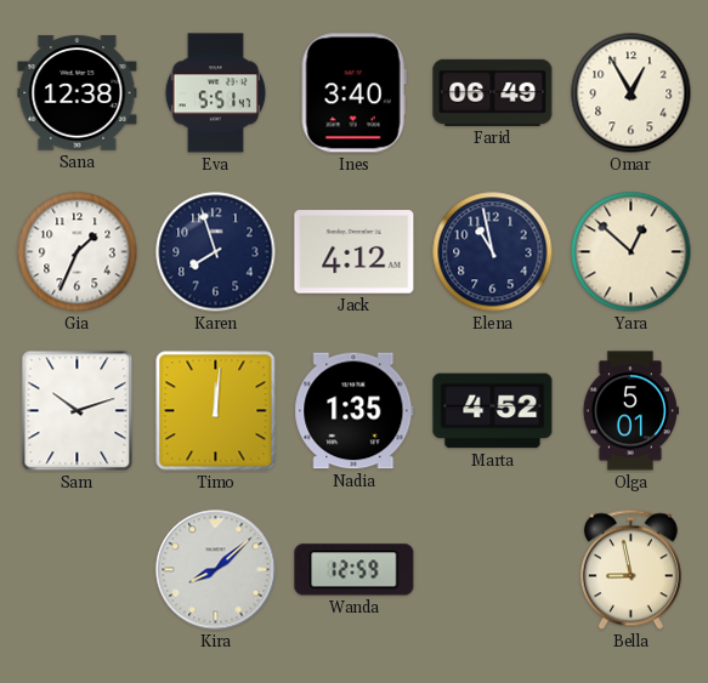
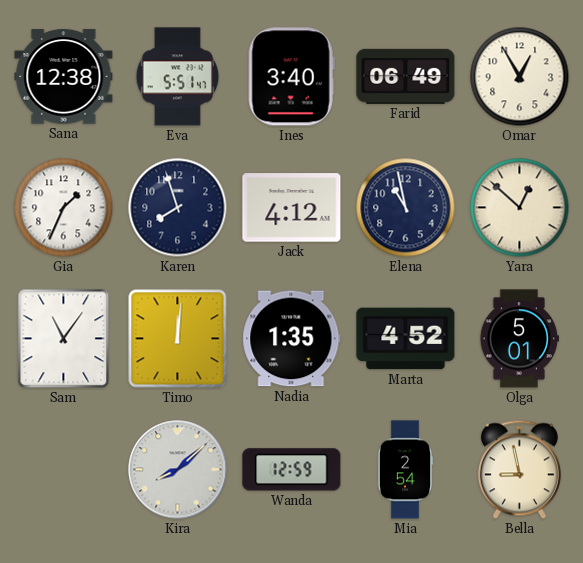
Sam: 10:12 -> 11:06 (64, 339)
Mia: none -> 2:54 (405, 470)
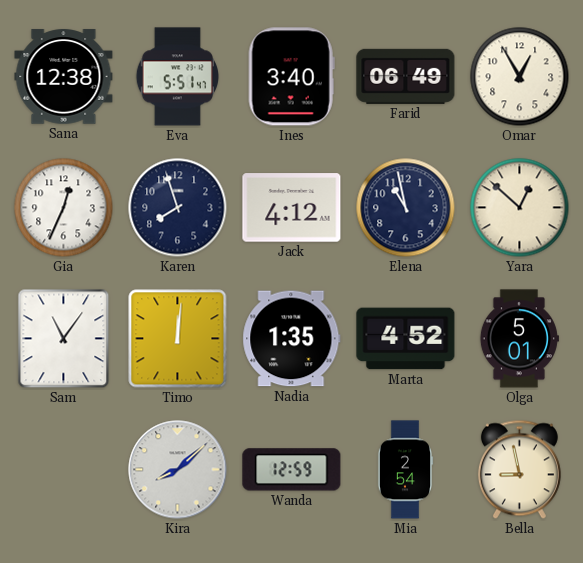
Gia: 1:34 -> 12:34 (64, 208)
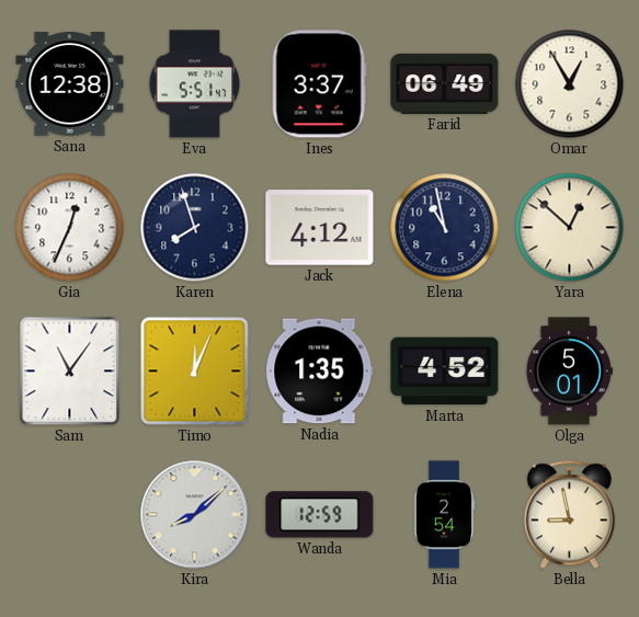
Ines: 3:40 -> 3:37 (319, 84)
Timo: 12:01 -> 12:04 (195, 372)
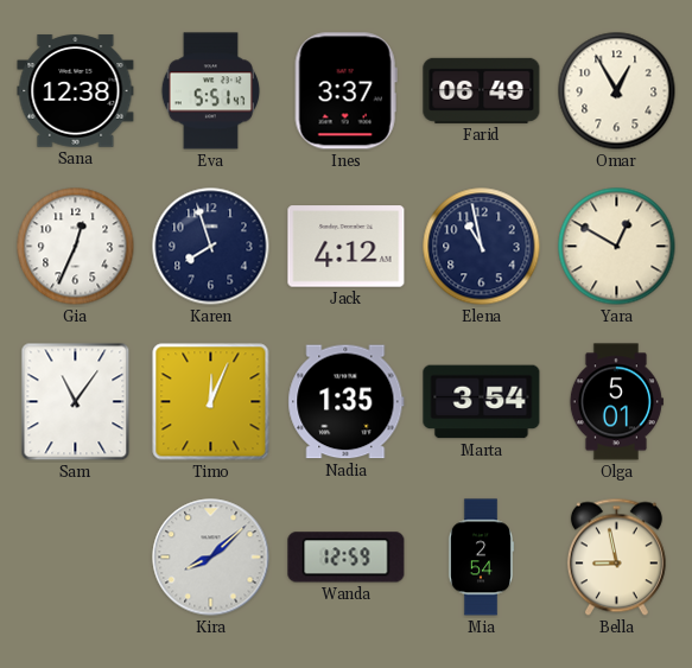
Yara: 12:52 -> 12:50 (617, 247)
Marta: 4:52 -> 3:54 (482, 402)
